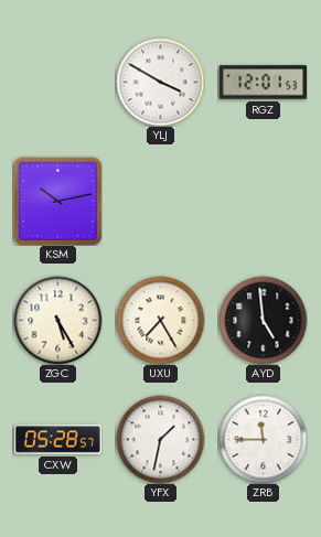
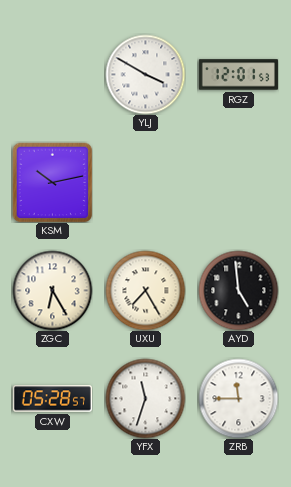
ZGC: 5:25 -> 6:25 (52, 290)
YFX: 1:32 -> 11:33 (145, 398)
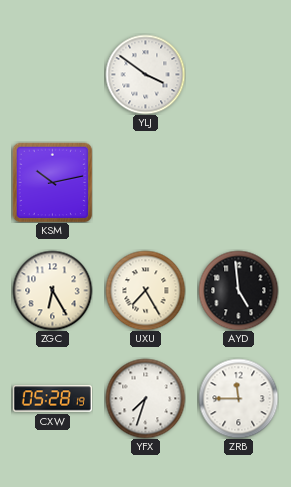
YLJ: 3:50 -> 3:51 (145, 74)
RGZ: 12:01 -> none (238, 75)
CXW: 05:28:57 -> 05:28:19 (52, 399)
YFX: 11:33 -> 7:33 (145, 398)
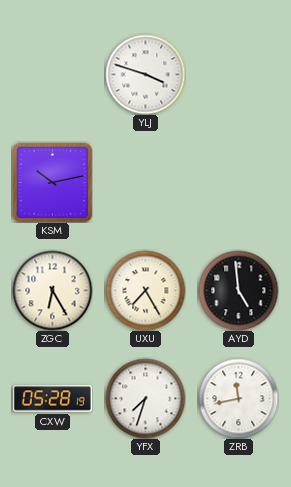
YLJ: 3:51 -> 3:48 (145, 74)
ZRB: 11:45 -> 11:43 (238, 398)
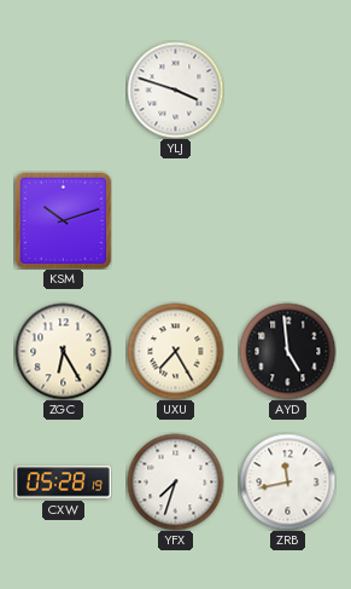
KSM: 10:13 -> 10:12 (63, 220)
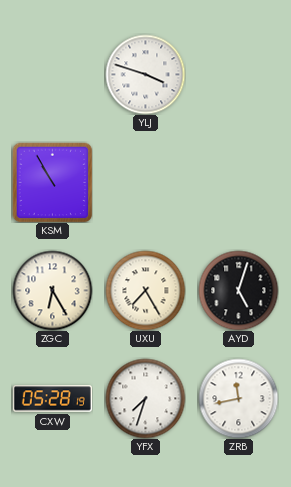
KSM: 10:12 -> 10:55 (52, 182)
AYD: 4:59 -> 5:03 (238, 290)
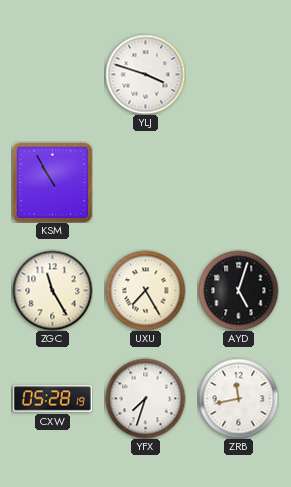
ZGC: 6:25 -> 11:25 (52, 290)
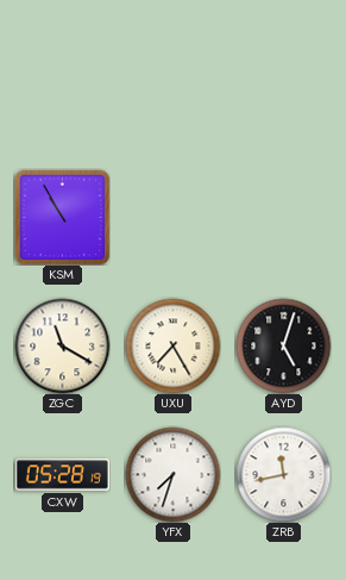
YLJ: 3:48 -> none (145, 74)
ZGC: 11:25 -> 11:20 (62, 345)
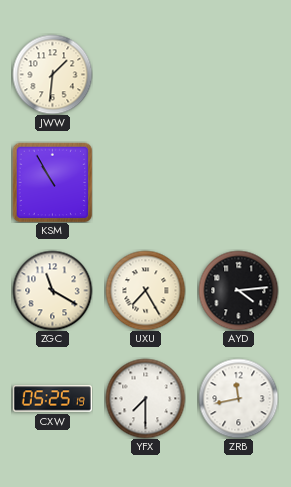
JWW: none -> 1:31 (52, 74)
AYD: 5:03 -> 4:14 (238, 290)
CXW: 05:28 -> 05:25 (52, 399)
YFX: 7:33 -> 7:30 (145, 398)
